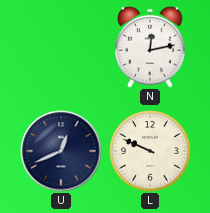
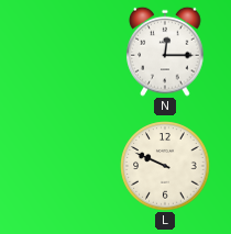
N: 12:13 -> 12:15 (165, 52)
U: 12:41 -> none (61, 151)
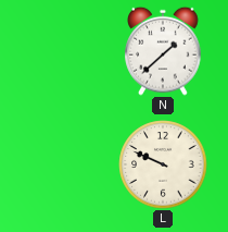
N: 12:15 -> 1:38 (163, 51)
